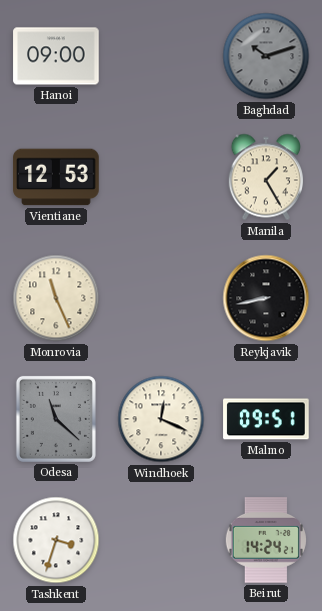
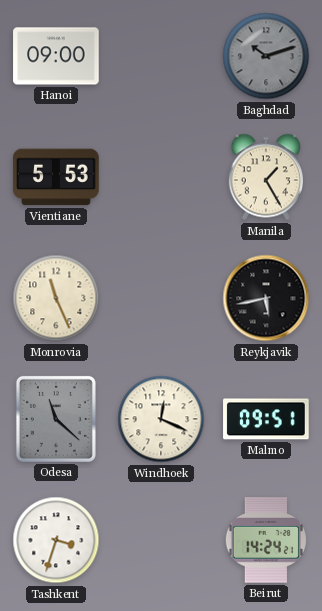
Vientiane: 12:53 -> 5:53 (56, 177)
Reykjavik: 8:43 -> 5:43 (266, 298)
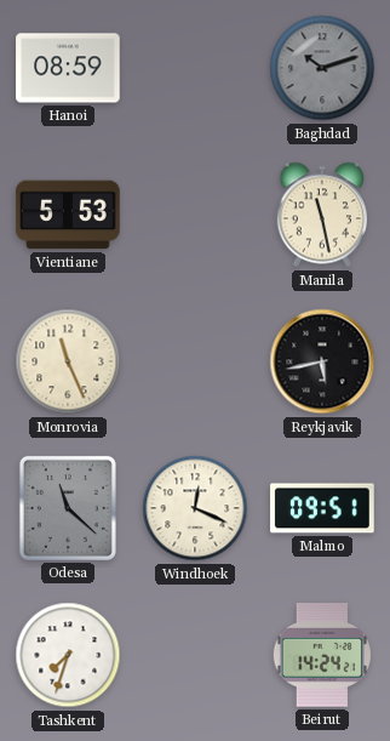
Hanoi: 09:00 -> 08:59 (68, 68)
Manila: 1:25 -> 11:28 (322, 215)
Tashkent: 3:33 -> 7:33 (68, 655)
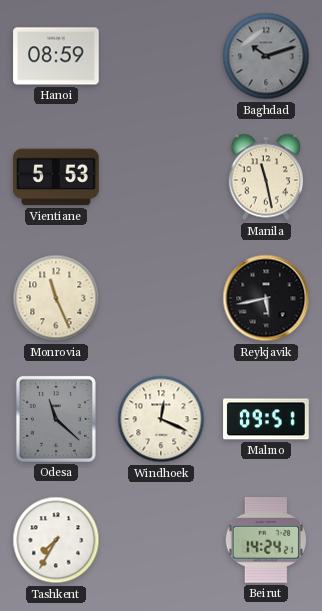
Tashkent: 7:33 -> 7:35 (56, 540)
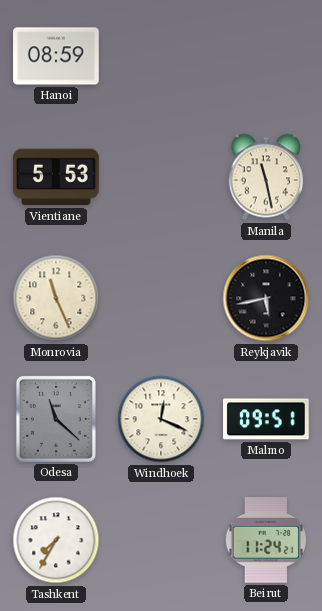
Baghdad: 10:12 -> none (266, 56)
Beirut: 14:24 -> 11:24 (266, 540)
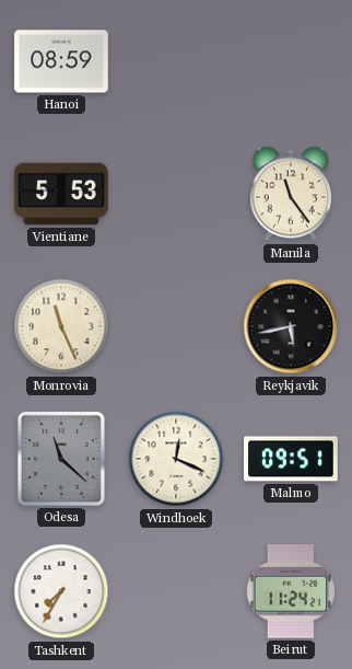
Manila: 11:28 -> 11:24 (291, 194)
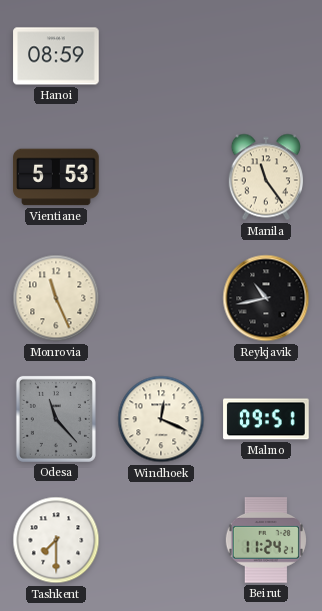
Reykjavik: 5:43 -> 10:43 (266, 298)
Odesa: 11:22 -> 11:23 (56, 419)
Tashkent: 7:35 -> 7:30 (56, 540)
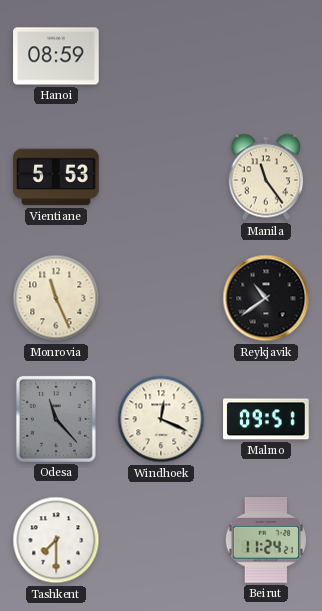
Reykjavik: 10:43 -> 10:39 (266, 298)
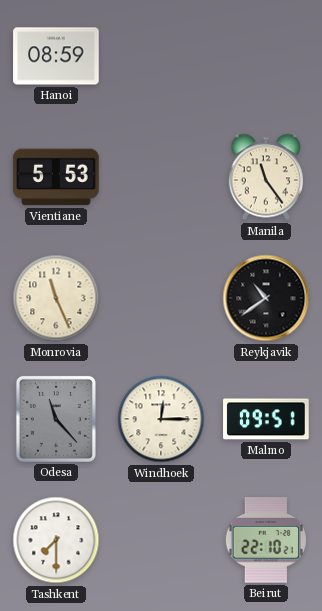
Windhoek: 12:19 -> 12:15 (161, 419)
Beirut: 11:24 -> 22:10 (266, 540)
